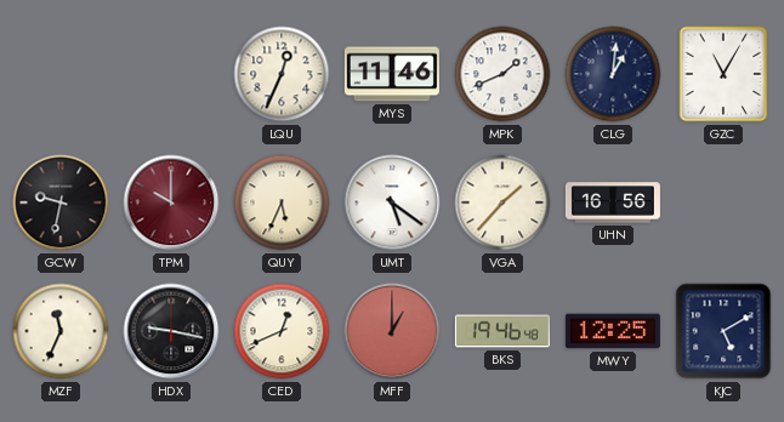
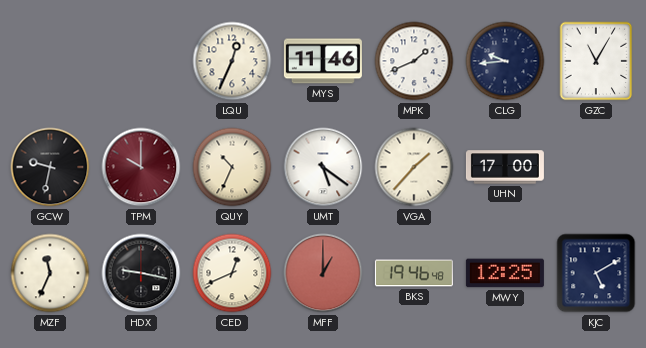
CLG: 1:01 -> 9:44 (505, 61)
QUY: 5:34 -> 10:34 (232, 167)
UHN: 16:56 -> 17:00 (505, 167)
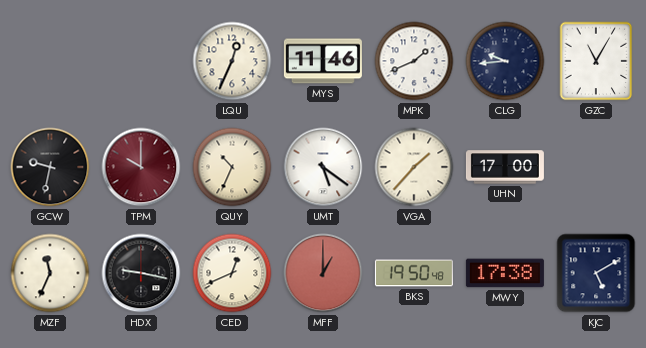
BKS: 19:46 -> 19:50 (414, 273)
MWY: 12:25 -> 17:38 (505, 273)
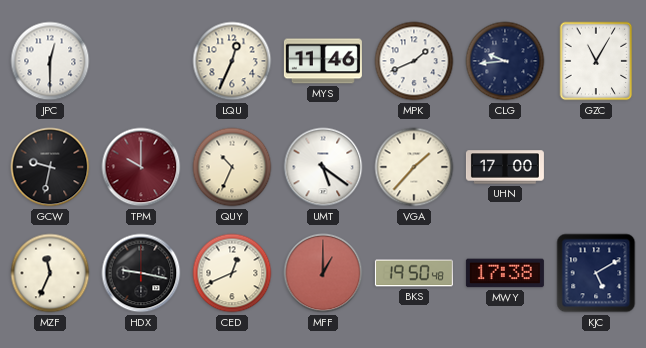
JPC: none -> 12:30 (50, 61)
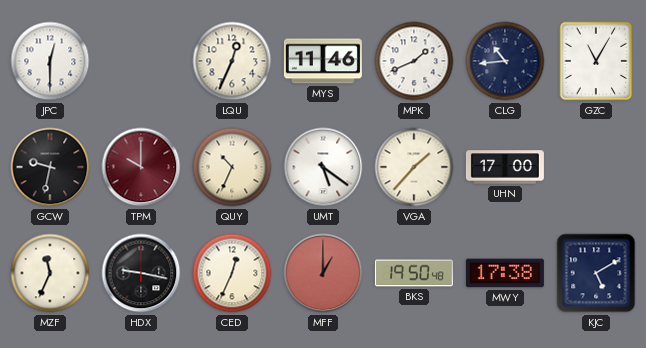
CLG: 9:44 -> 10:44 (505, 61)
CED: 12:41 -> 12:34 (232, 273)
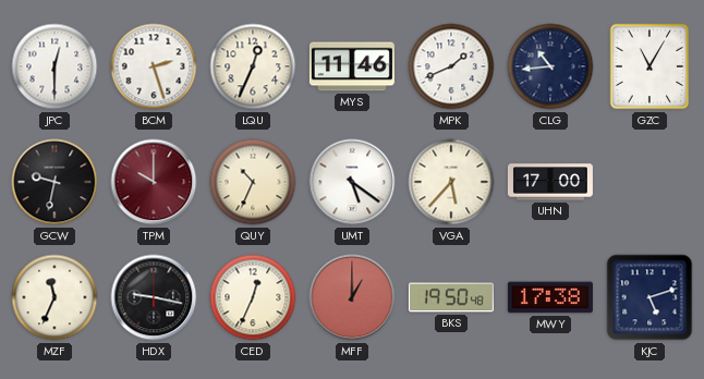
BCM: none -> 2:27 (154, 66)
VGA: 1:37 -> 5:37 (451, 182)
KJC: 5:10 -> 5:12 (650, 297)
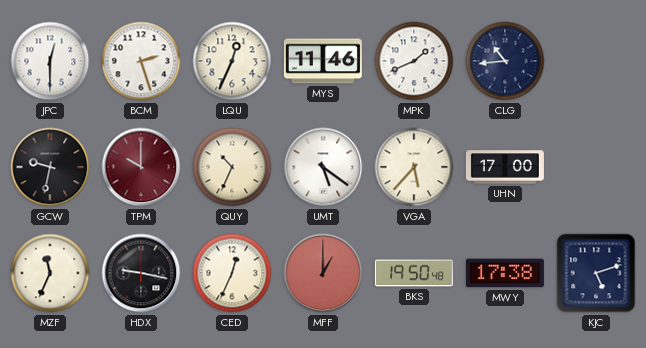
GZC: 11:05 -> none (650, 66)
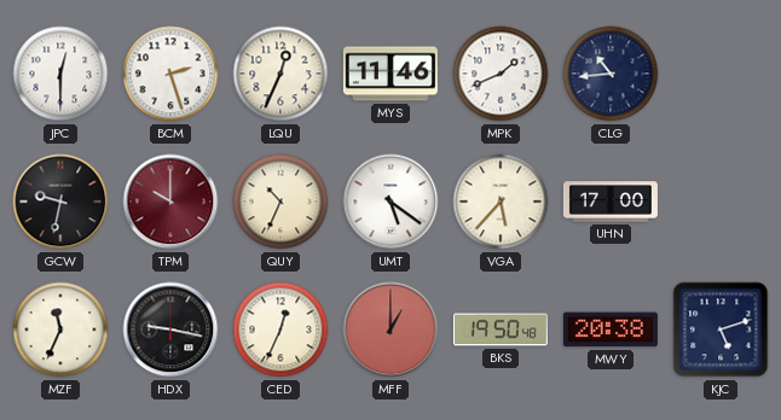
MWY: 17:38 -> 20:38 (611, 329)
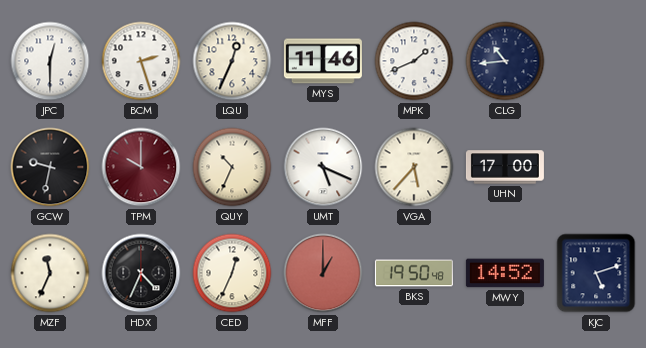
UMT: 5:21 -> 5:19 (323, 167)
HDX: 9:17 -> 4:34 (141, 273)
MWY: 20:38 -> 14:52 (505, 273)
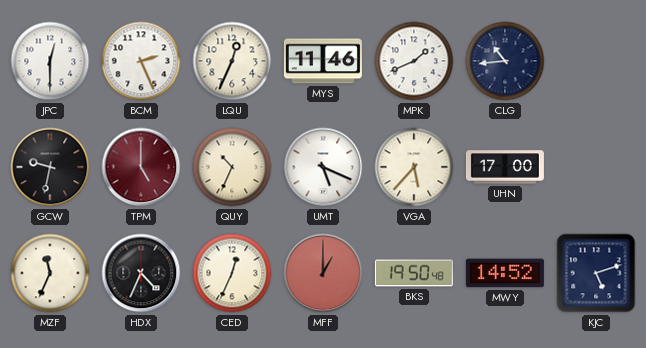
BCM: 2:27 -> 2:26 (141, 61)
TPM: 10:00 -> 5:00 (141, 167)
